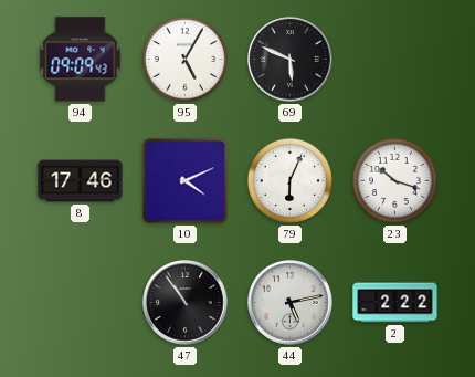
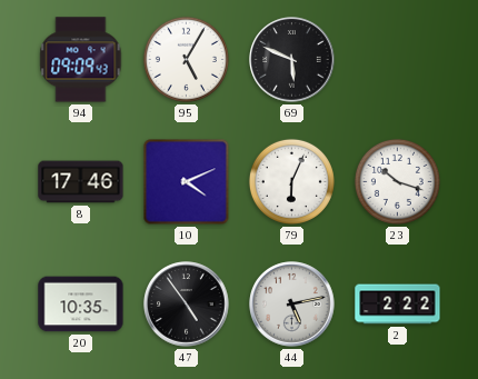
20: none -> 10:35 (81, 305)
47: 10:54 -> 4:54 (187, 305)
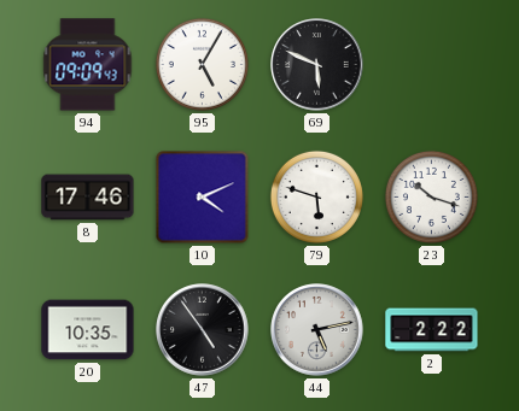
79: 6:04 -> 5:48 (316, 196)
